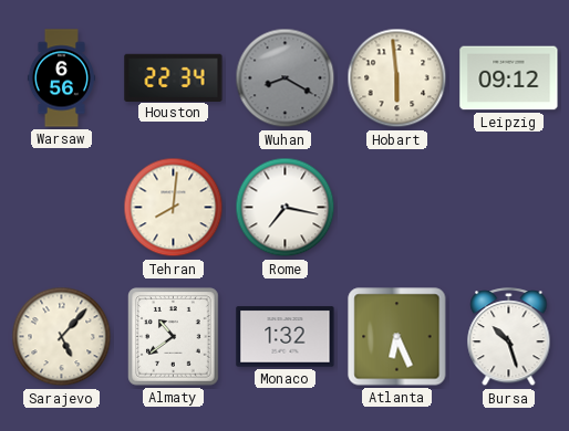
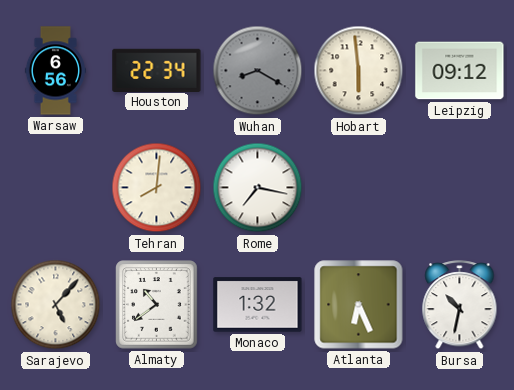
Bursa: 10:27 -> 10:32 (460, 305)
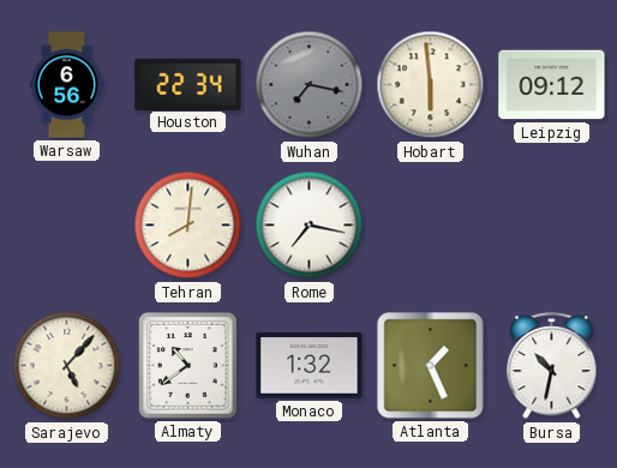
Wuhan: 8:20 -> 7:17 (310, 85)
Atlanta: 6:26 -> 1:26 (431, 366)
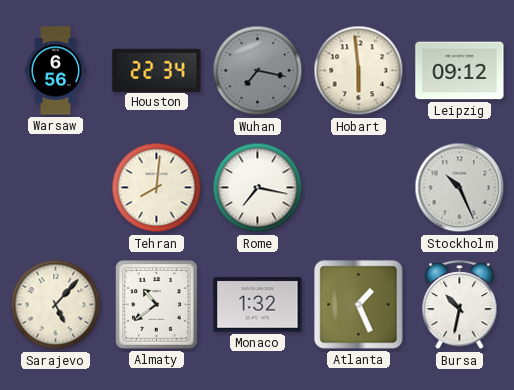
Stockholm: none -> 10:26 (460, 188)
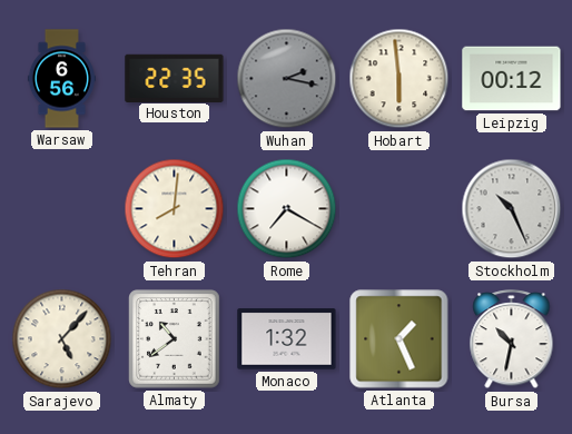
Houston: 22:34 -> 22:35 (175, 78)
Wuhan: 7:17 -> 2:17 (287, 79)
Leipzig: 09:12 -> 00:12 (512, 79)
Rome: 7:17 -> 7:20 (287, 209)
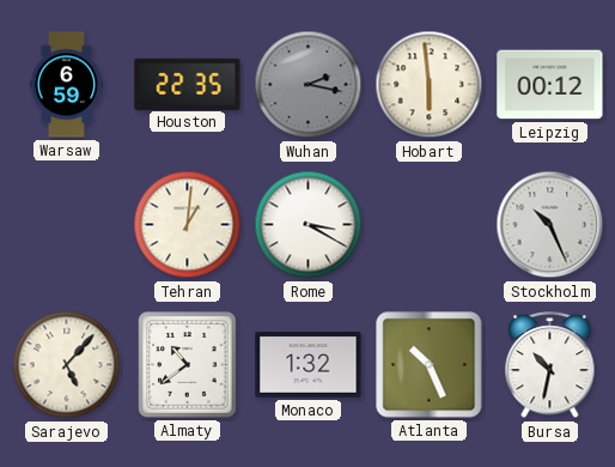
Warsaw: 6:56 -> 6:59 (66, 85)
Tehran: 8:01 -> 1:01 (188, 225)
Rome: 7:20 -> 3:20 (309, 225)
Atlanta: 1:26 -> 10:26 (430, 365)
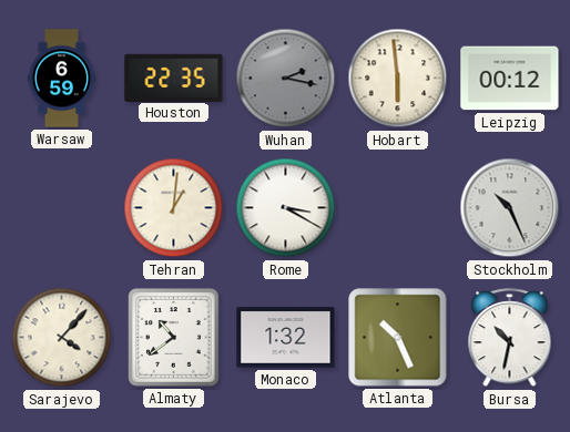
Sarajevo: 5:07 -> 4:07 (62, 338)
